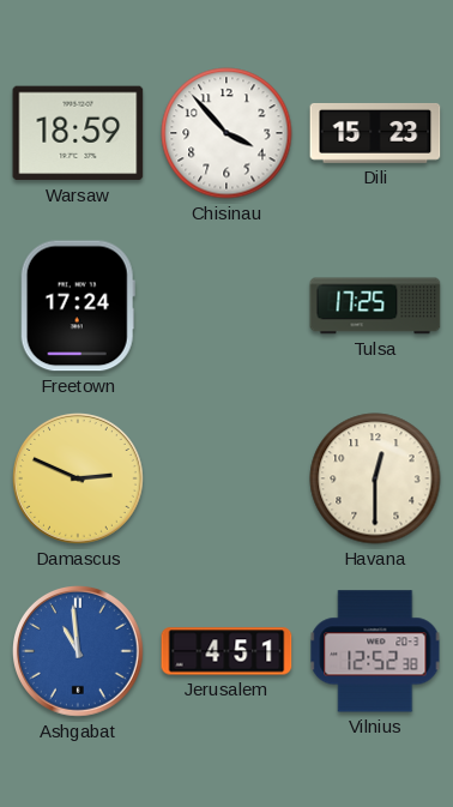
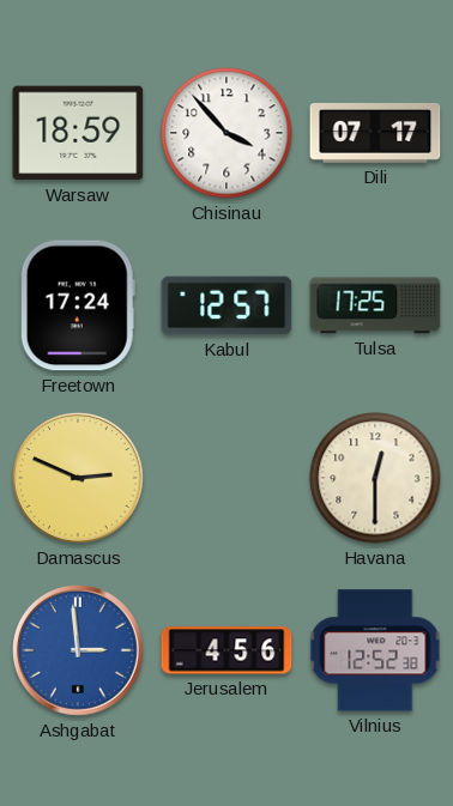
Dili: 15:23 -> 07:17 (375, 133)
Kabul: none -> 12:57 (226, 305)
Ashgabat: 10:59 -> 2:59 (79, 652)
Jerusalem: 4:51 -> 4:56 (226, 650)
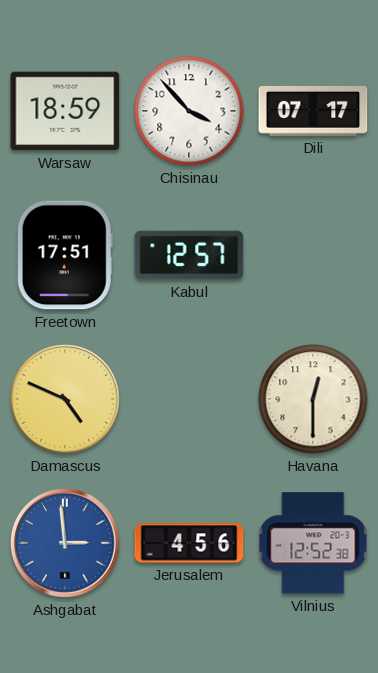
Freetown: 17:24 -> 17:51 (65, 255)
Tulsa: 17:25 -> none (375, 305)
Damascus: 2:49 -> 4:49 (66, 400)
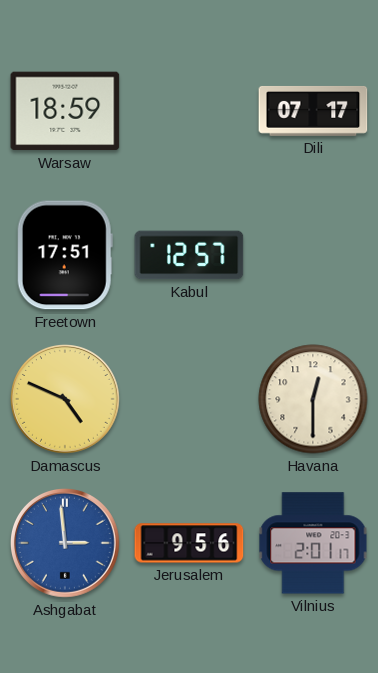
Chisinau: 3:53 -> none (189, 111)
Jerusalem: 4:56 -> 9:56 (189, 543)
Vilnius: 12:52 -> 2:01 (313, 543)
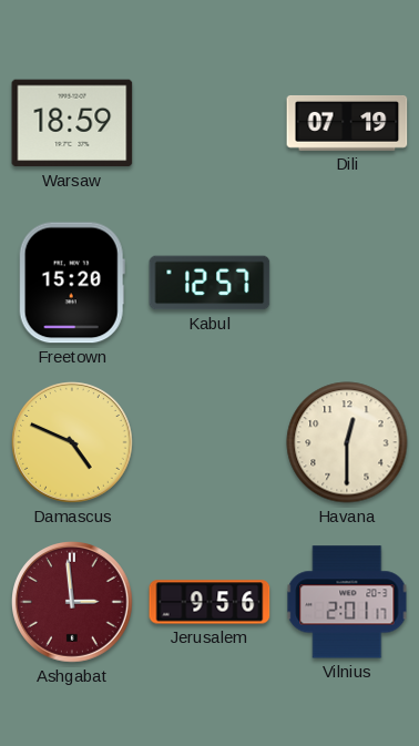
Dili: 07:17 -> 07:19 (347, 123)
Freetown: 17:51 -> 15:20 (72, 283)
Ashgabat dial: blue -> burgundy (73, 603)
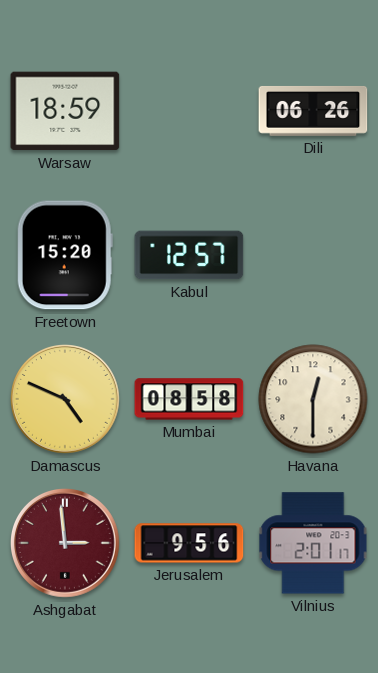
Dili: 07:19 -> 06:26 (313, 111)
Mumbai: none -> 08:58 (189, 399)
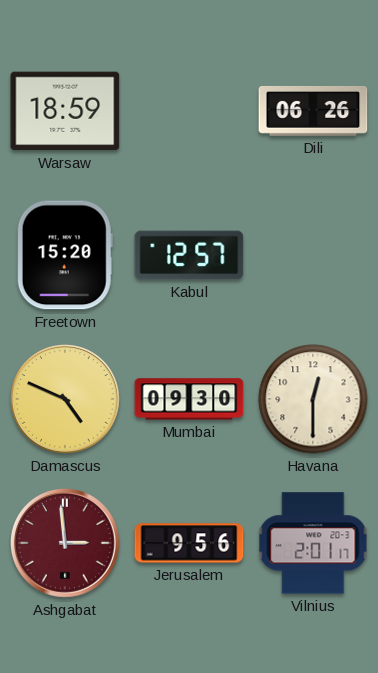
Mumbai: 08:58 -> 09:30 (189, 399)
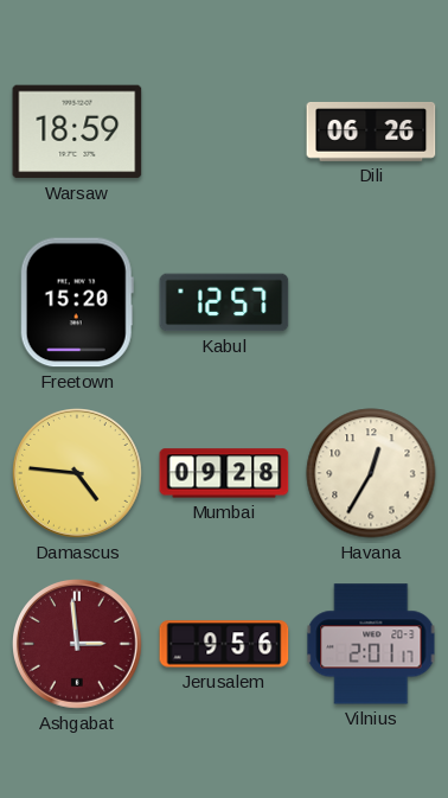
Damascus: 4:49 -> 4:46 (78, 474)
Mumbai: 09:30 -> 09:28 (224, 473)
Havana: 12:30 -> 12:35 (371, 473)
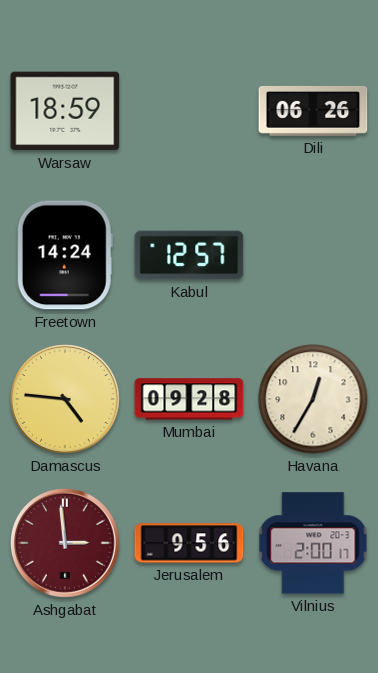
Freetown: 15:20 -> 14:24 (65, 255)
Vilnius: 2:01 -> 2:00 (313, 543)
